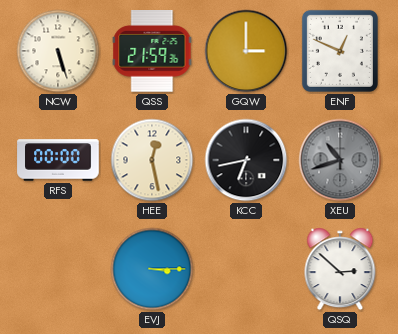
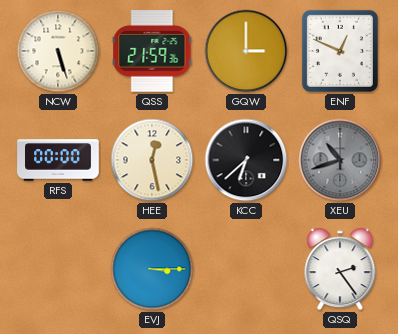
KCC: 6:43 -> 6:38 (246, 160)
QSQ: 2:52 -> 2:24 (340, 269)
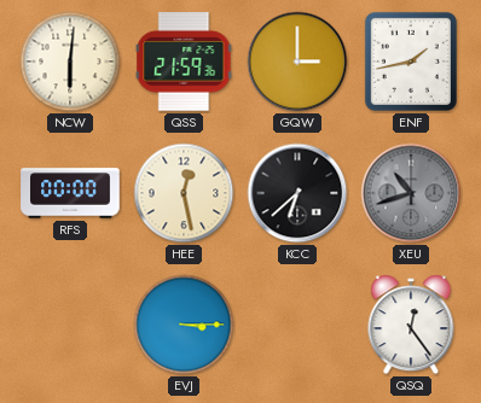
NCW: 5:27 -> 6:01 (70, 62)
ENF: 12:49 -> 1:43 (411, 62)
QSQ: 2:24 -> 12:24 (411, 325)
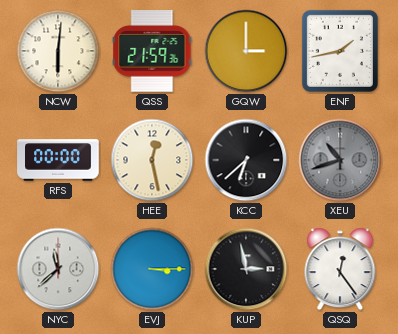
NYC: none -> 11:38 (58, 269)
KUP: none -> 2:58 (246, 269)
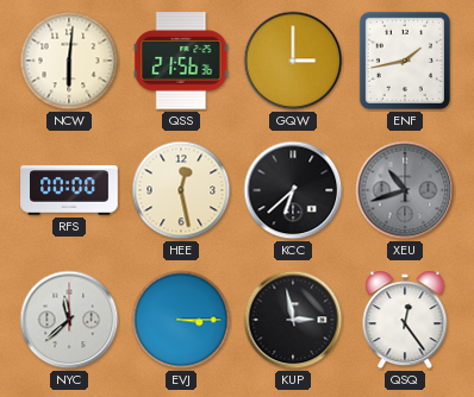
QSS: 21:59 -> 21:56 (181, 61)
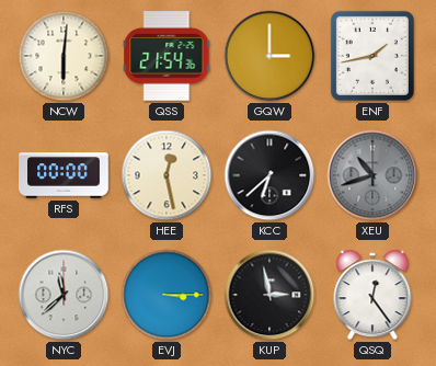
QSS: 21:56 -> 21:54 (167, 56)
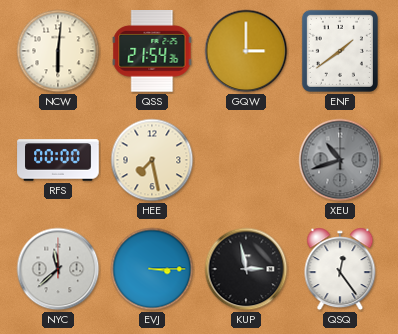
ENF: 1:43 -> 1:39 (340, 51)
HEE: 12:28 -> 7:28 (152, 160)
KCC: 6:38 -> none (269, 175)
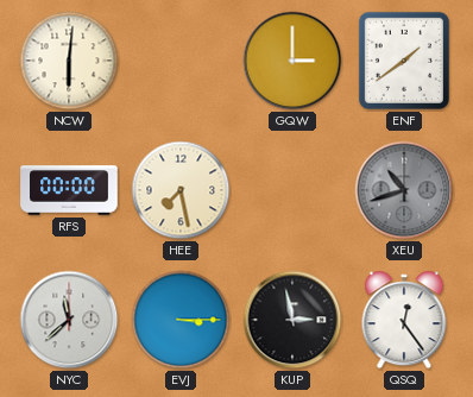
QSS: 21:54 -> none (152, 51)
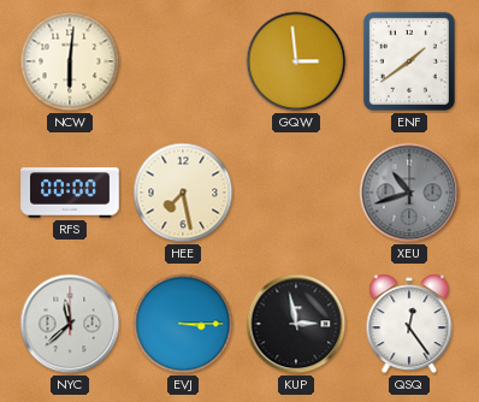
GQW: 3:00 -> 2:59 (296, 61)
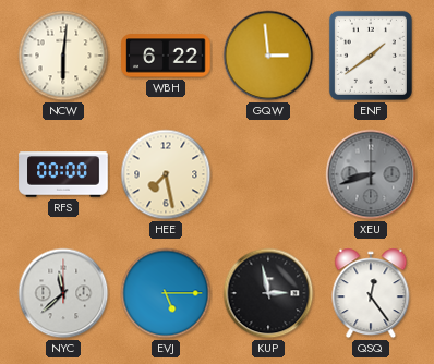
WBH: none -> 6:22 (166, 56)
XEU: 10:42 -> 8:42 (371, 174)
EVJ: 3:15 -> 5:15 (166, 293)
